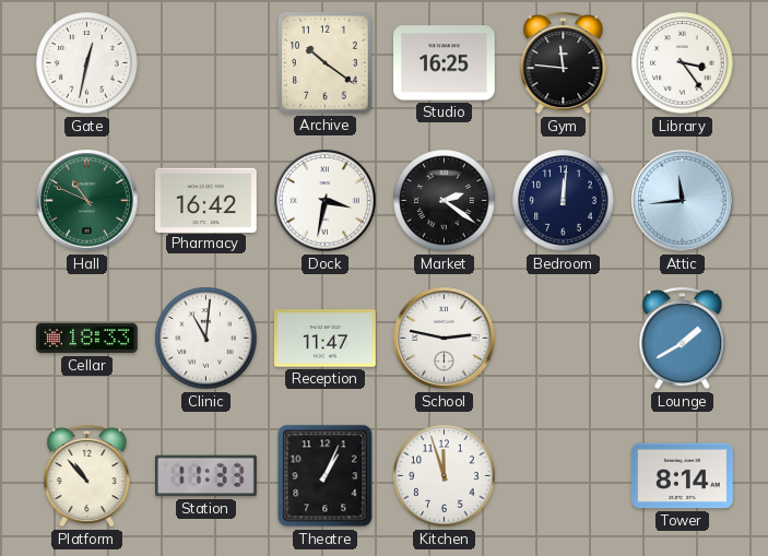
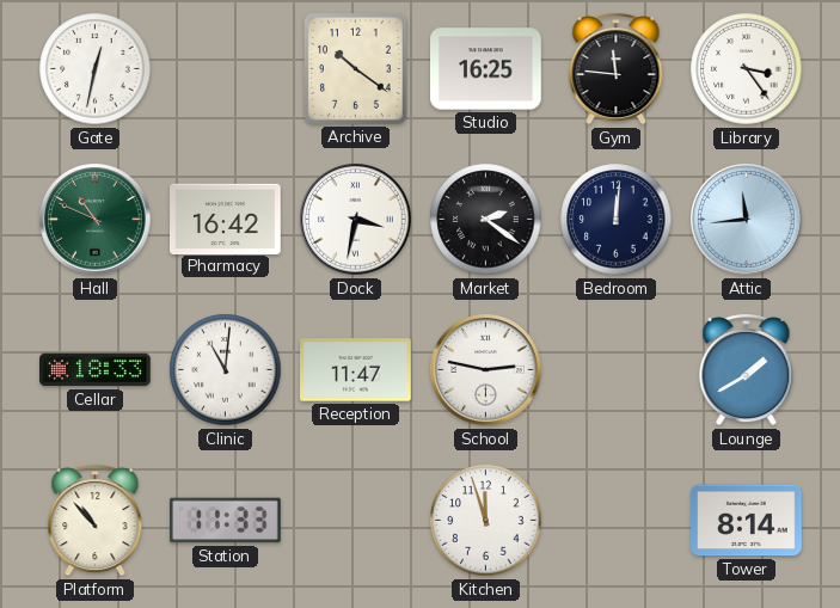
Theatre: 1:04 -> none (326, 476)
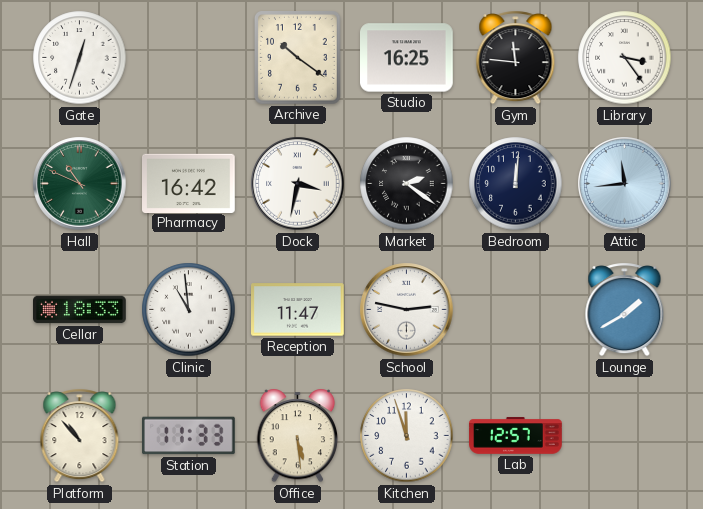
Gate: 12:32 -> 12:33 (80, 58)
Clinic: 11:01 -> 10:59 (189, 310)
Office: none -> 5:29 (298, 436)
Lab: none -> 12:57 (516, 436)
Tower: 8:14 -> none (747, 521)
